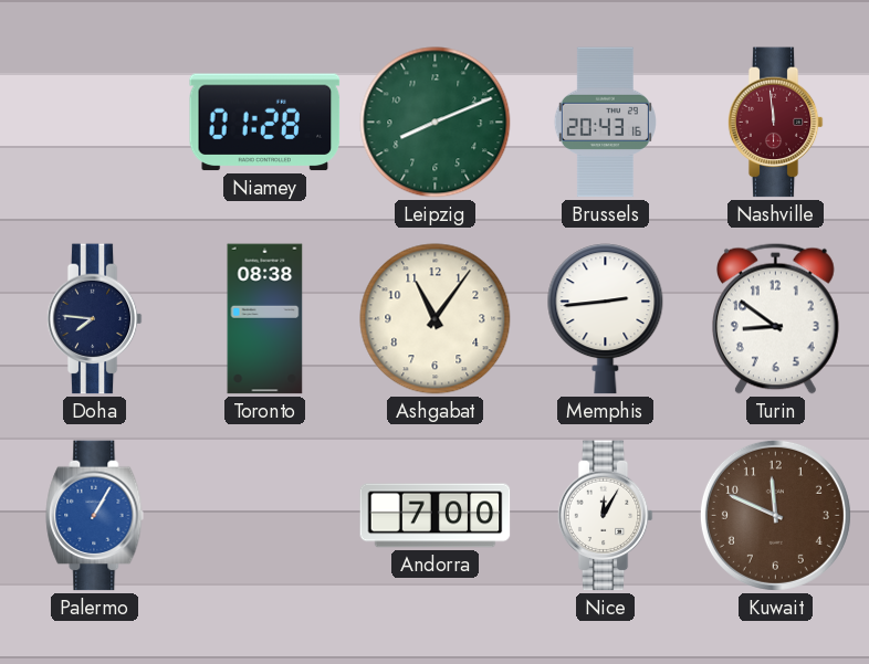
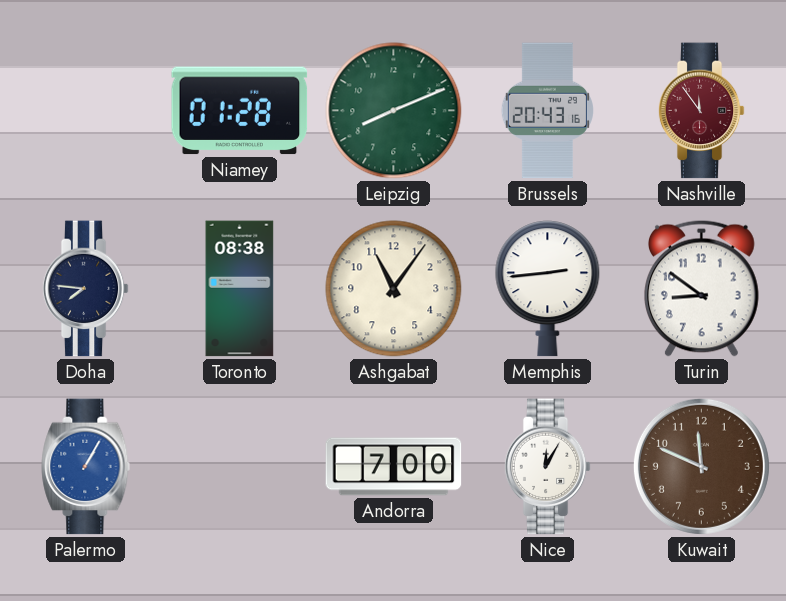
Nashville: 11:59 -> 11:54 (701, 111)
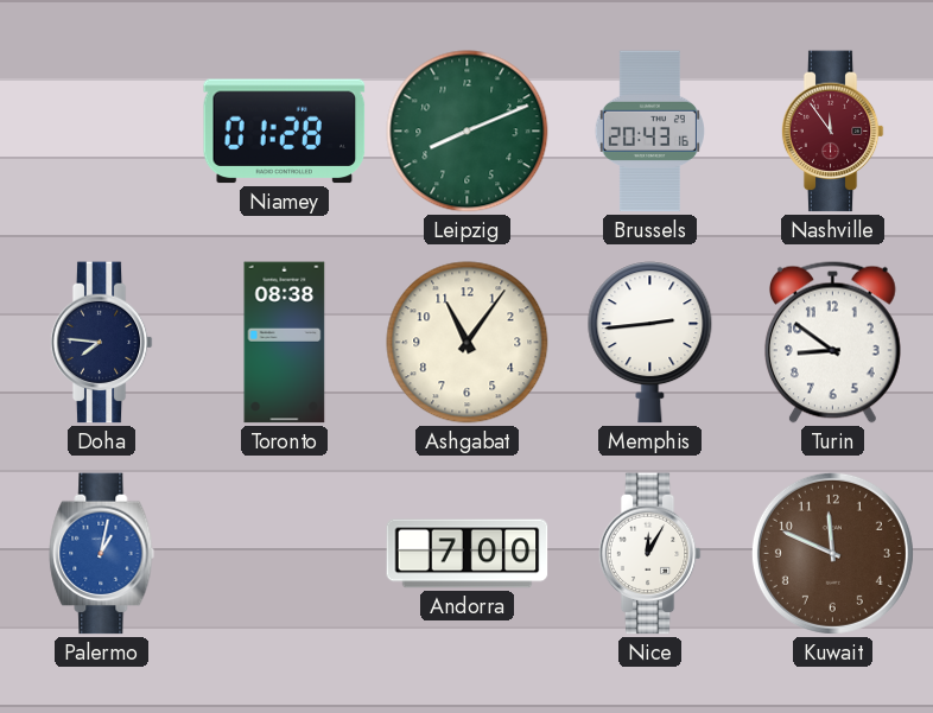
Palermo: 1:05 -> 1:02 (102, 554)
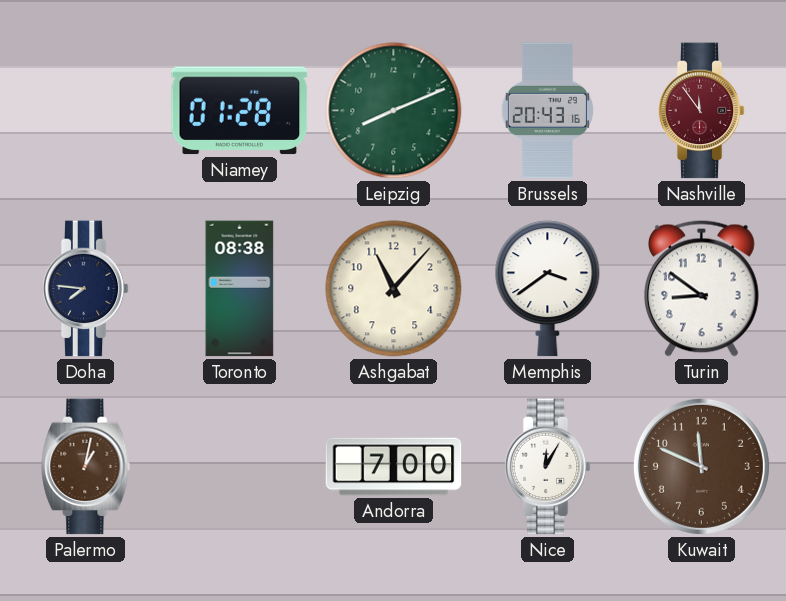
Ashgabat: 11:06 -> 11:07 (394, 289)
Memphis: 2:44 -> 3:39 (548, 289)
Palermo dial: blue -> brown (86, 467)
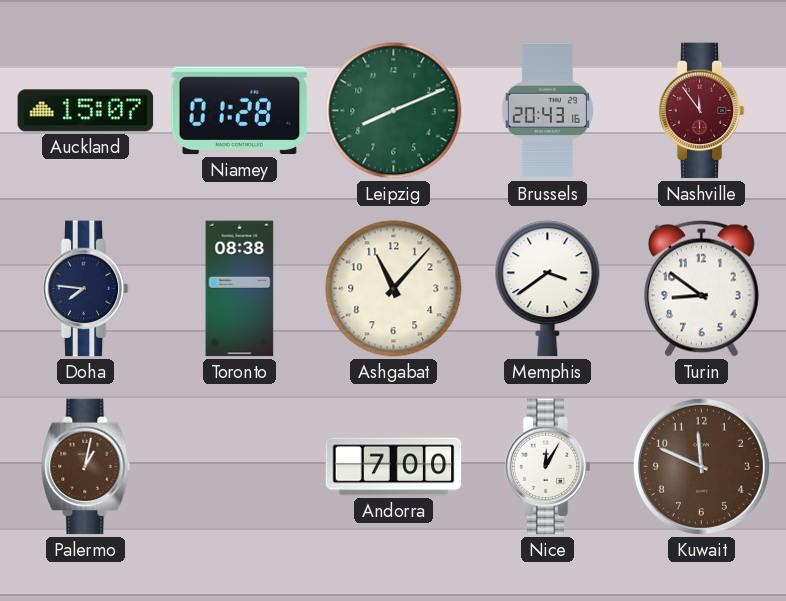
Auckland: none -> 15:07 (86, 111)
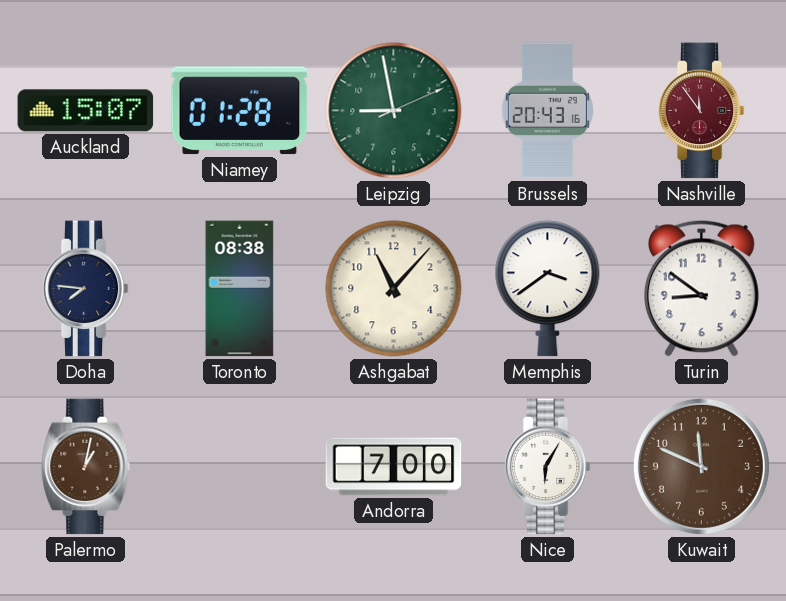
Leipzig: 8:11 -> 8:58 (394, 111)
Nice: 12:05 -> 6:05 (547, 467)
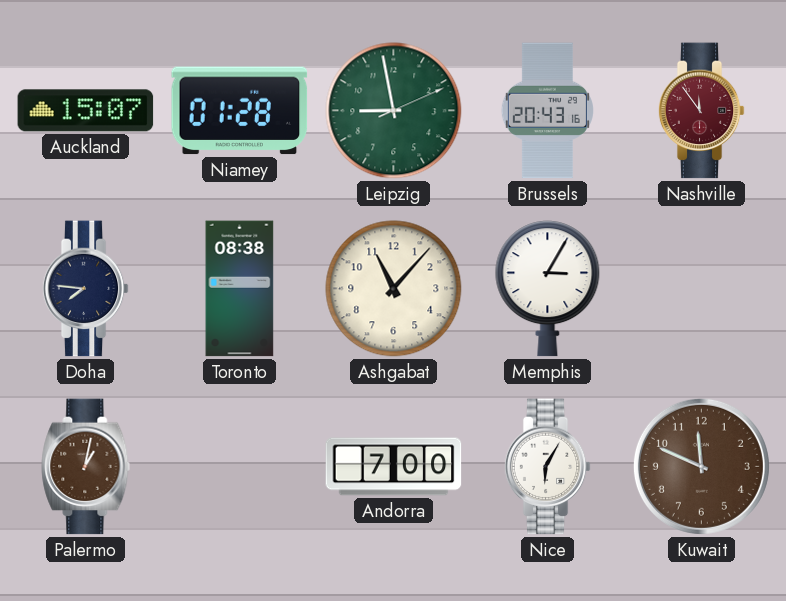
Memphis: 3:39 -> 3:05 (548, 289)
Turin: 8:51 -> none (701, 288)
